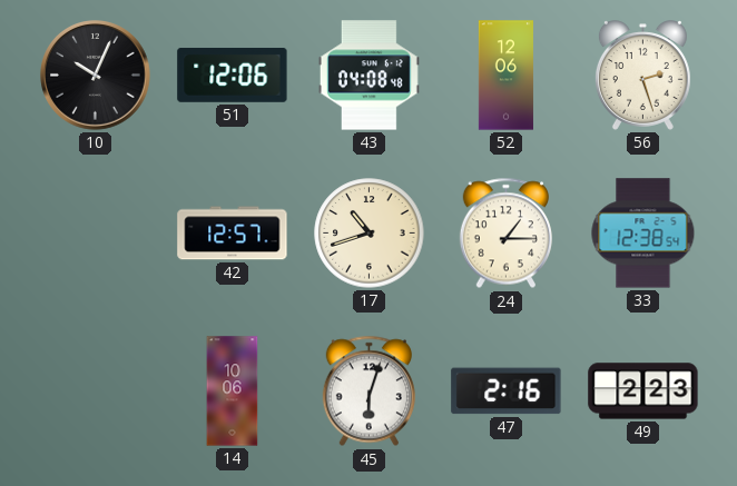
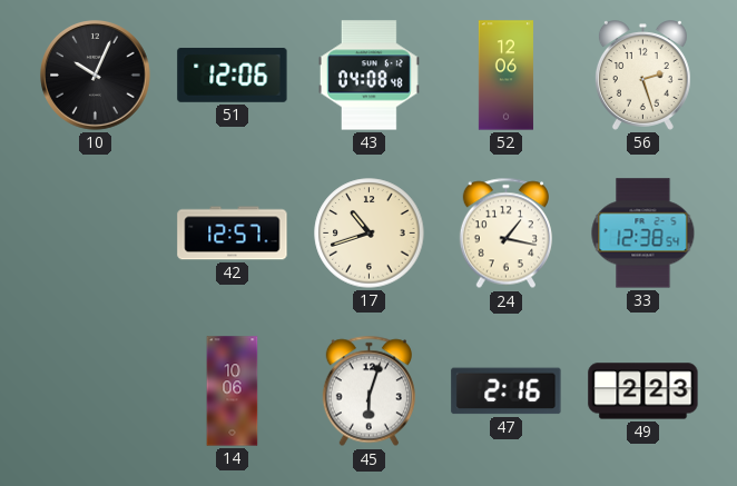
24: 1:15 -> 1:17 (505, 234)
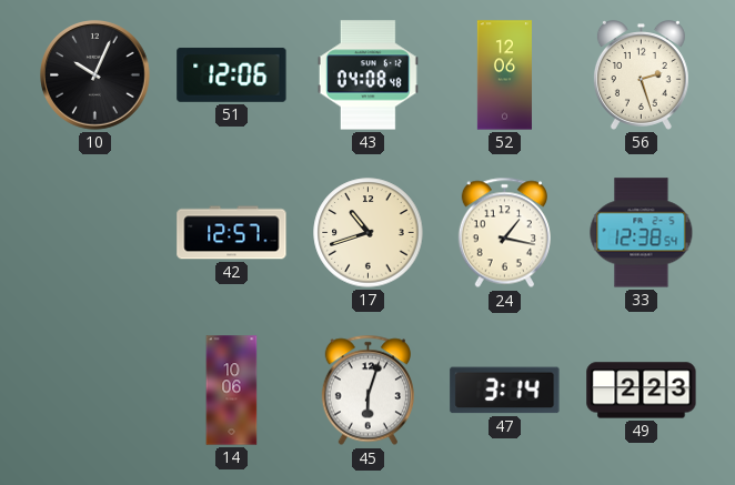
47: 2:16 -> 3:14 (505, 391)
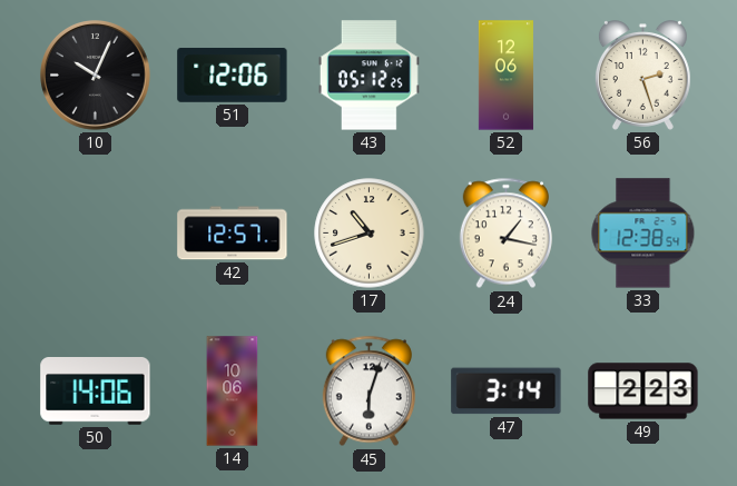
43: 04:08 -> 05:12 (368, 76)
50: none -> 14:06 (96, 391)
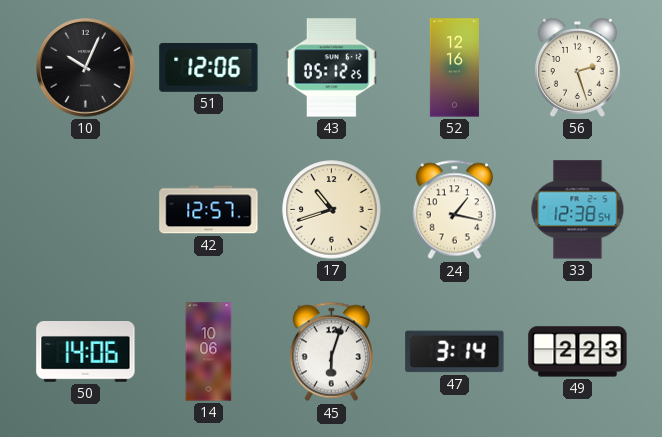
52: 12:06 -> 12:16 (454, 68)
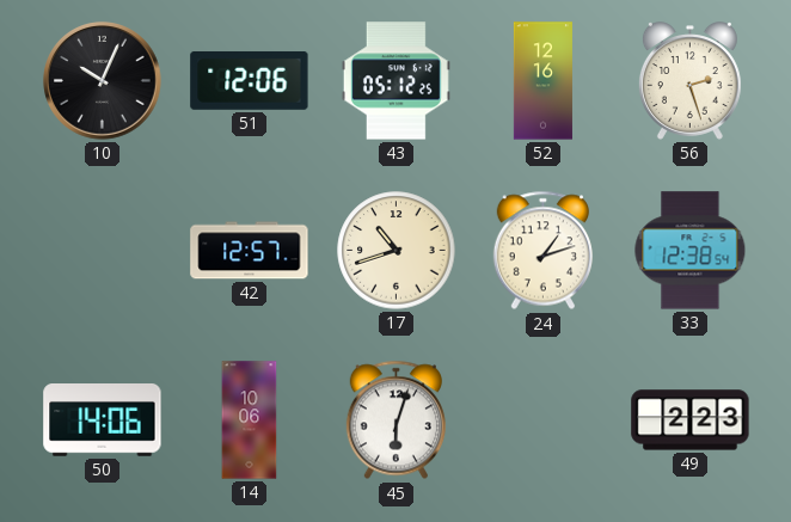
24: 1:17 -> 1:12 (542, 251)
47: 3:14 -> none (455, 352)
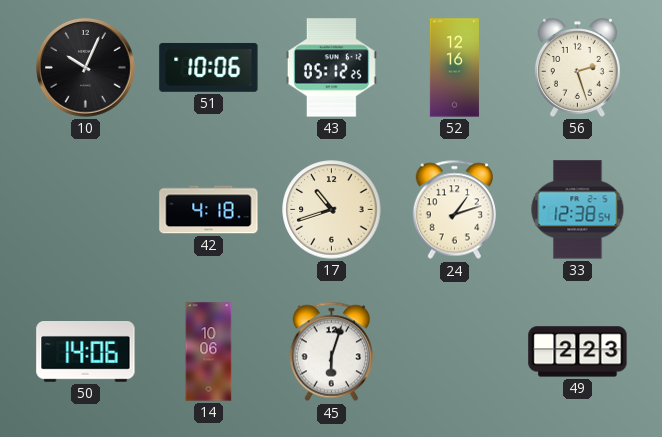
51: 12:06 -> 10:06 (209, 67)
42: 12:57 -> 4:18 (209, 210)
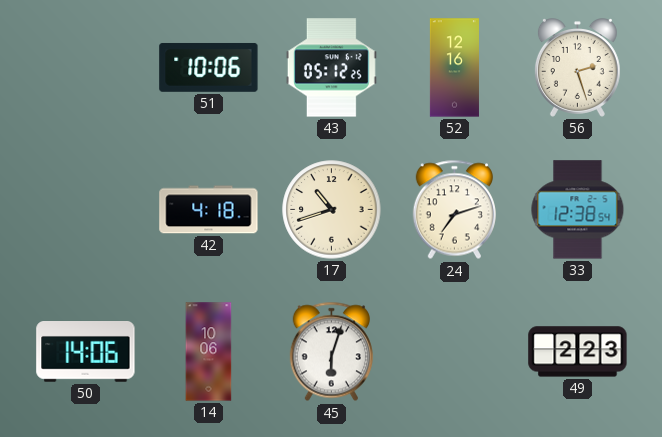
10: 10:04 -> none (86, 68)
24: 1:12 -> 7:12 (454, 210)
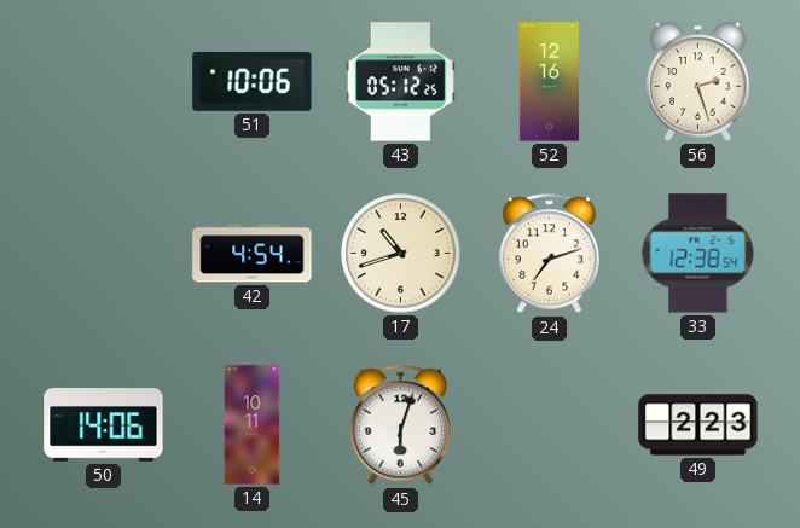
42: 4:18 -> 4:54 (253, 254)
14: 10:06 -> 10:11 (253, 425)
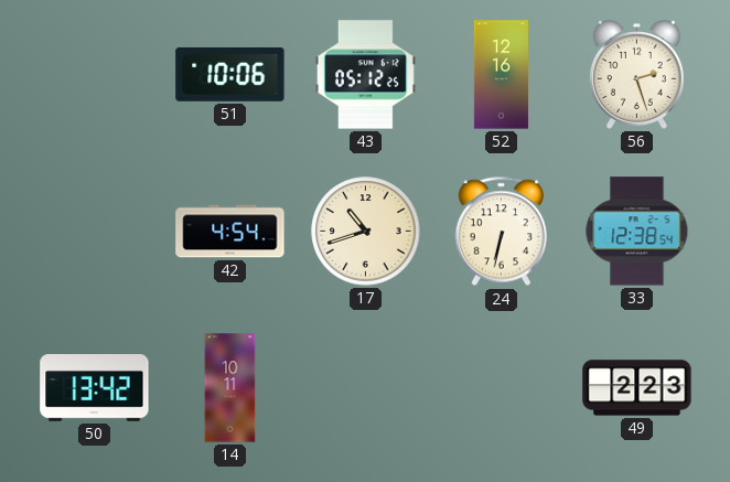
24: 7:12 -> 6:32 (501, 232)
50: 14:06 -> 13:42 (95, 388)
45: 6:03 -> none (400, 425)
